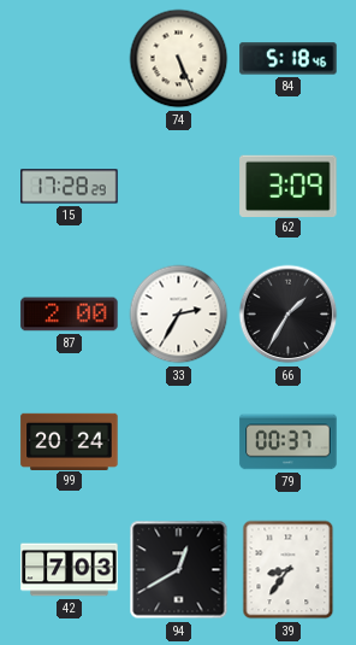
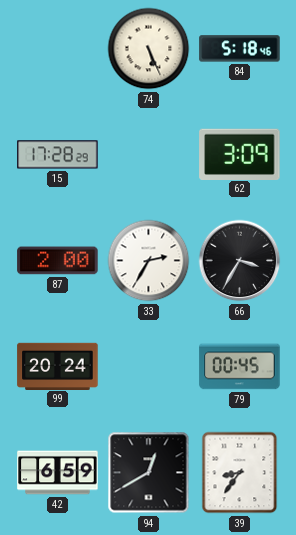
66: 1:35 -> 3:35 (240, 261)
79: 00:37 -> 00:45 (240, 367)
42: 7:03 -> 6:59 (58, 473)
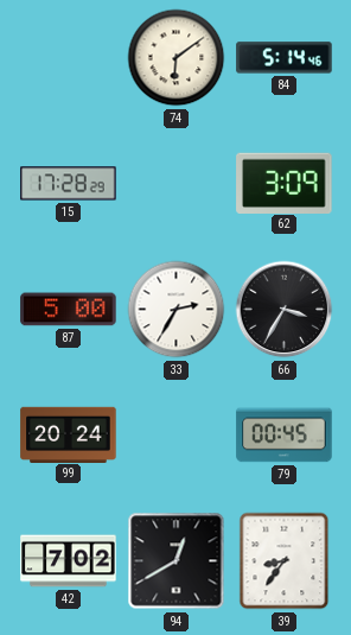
74: 5:26 -> 6:09 (177, 58)
84: 5:18 -> 5:14 (285, 58)
87: 2:00 -> 5:00 (69, 310)
42: 6:59 -> 7:02 (69, 561)
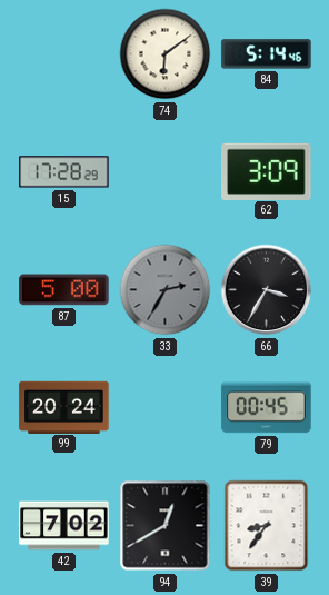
33 dial: white -> grey (166, 290)
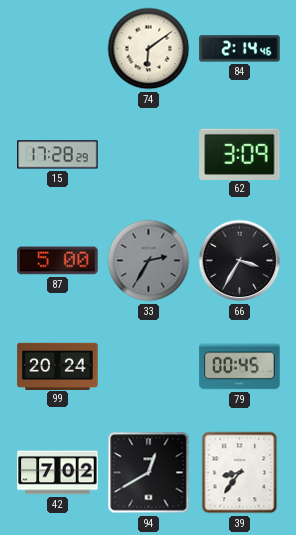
84: 5:14 -> 2:14 (240, 49)
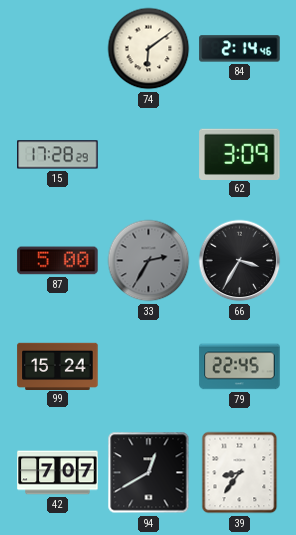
99: 20:24 -> 15:24 (58, 366)
79: 00:45 -> 22:45 (240, 367)
42: 7:02 -> 7:07 (58, 473)
